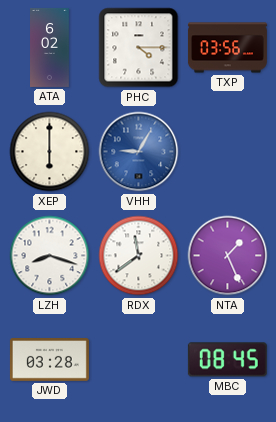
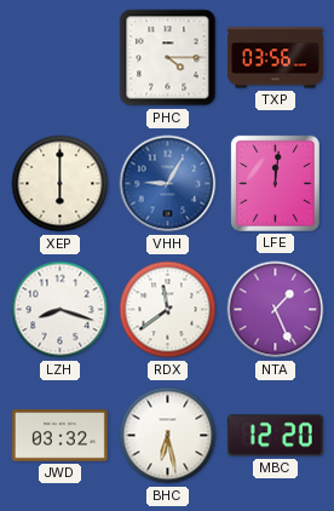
ATA: 6:02 -> none (50, 47)
LFE: none -> 12:01 (275, 183)
JWD: 03:28 -> 03:32 (59, 436)
BHC: none -> 6:28 (168, 436)
MBC: 08:45 -> 12:20 (275, 436)
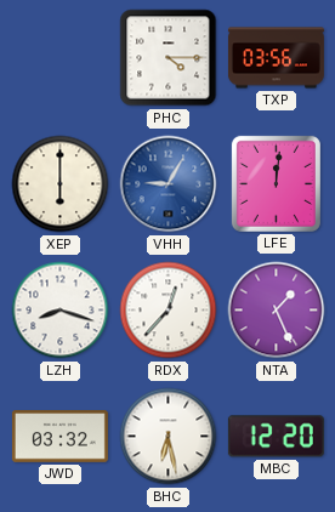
RDX: 11:39 -> 12:37 (169, 311)
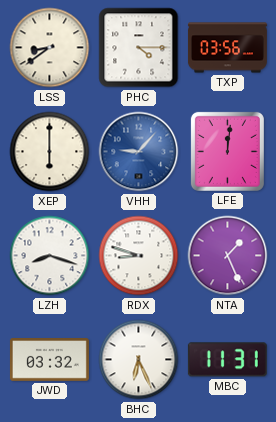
LSS: none -> 8:39 (50, 48)
VHH: 9:05 -> 9:07 (139, 152)
RDX: 12:37 -> 8:48 (139, 256)
BHC: 6:28 -> 6:26 (139, 360)
MBC: 12:20 -> 11:31 (227, 360)
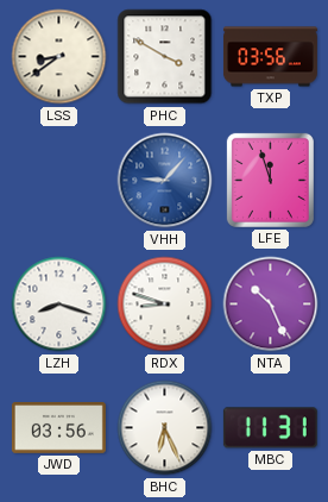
PHC: 4:15 -> 3:50 (165, 57)
XEP: 6:00 -> none (50, 152)
LFE: 12:01 -> 11:57 (270, 180)
NTA: 1:26 -> 10:26 (271, 305)
JWD: 03:32 -> 03:56 (58, 428)
